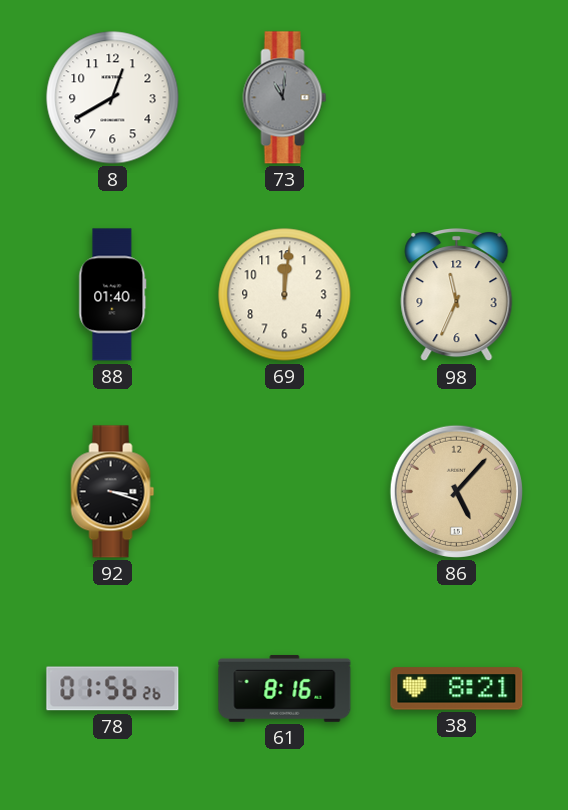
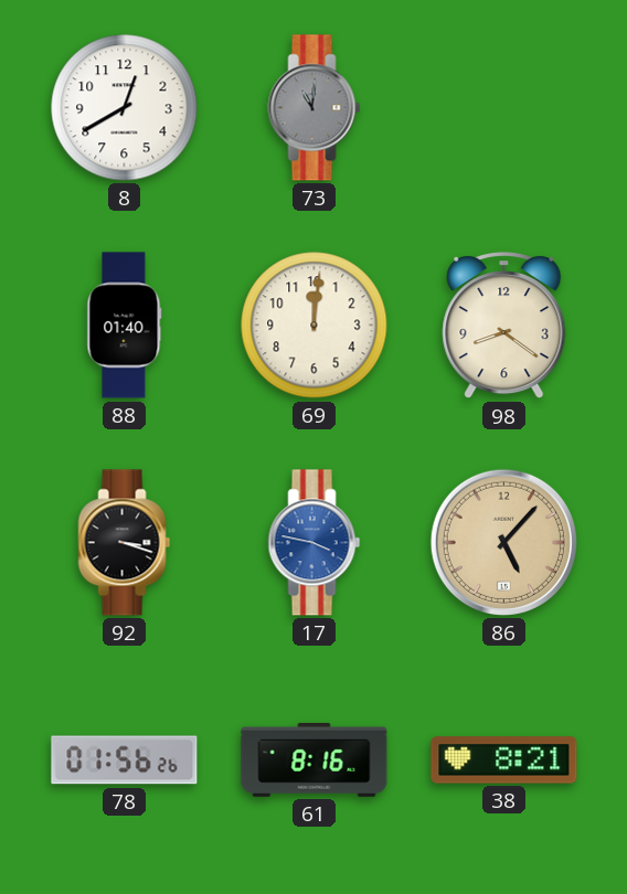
98: 11:34 -> 8:21 (504, 327)
17: none -> 3:47 (315, 543)
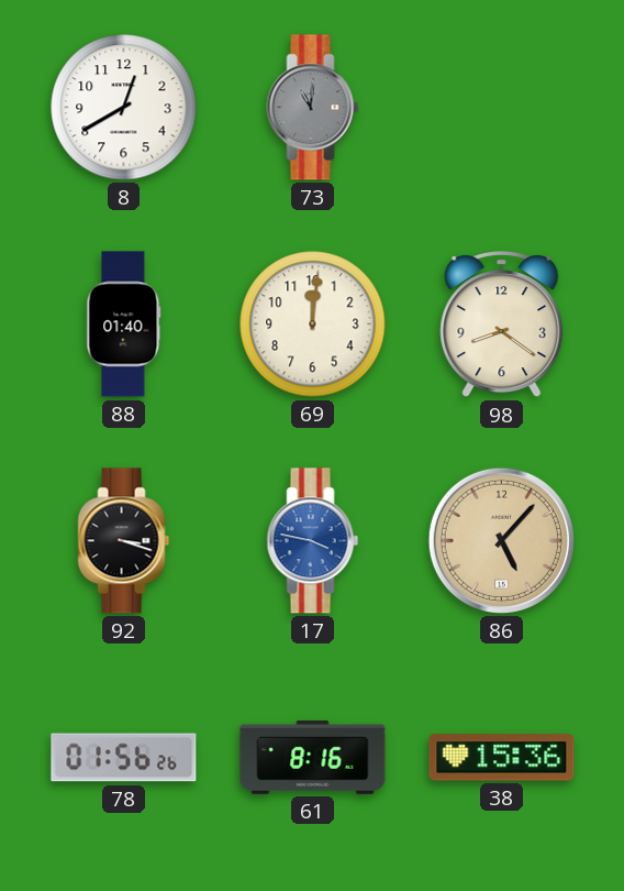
38: 8:21 -> 15:36 (502, 758)
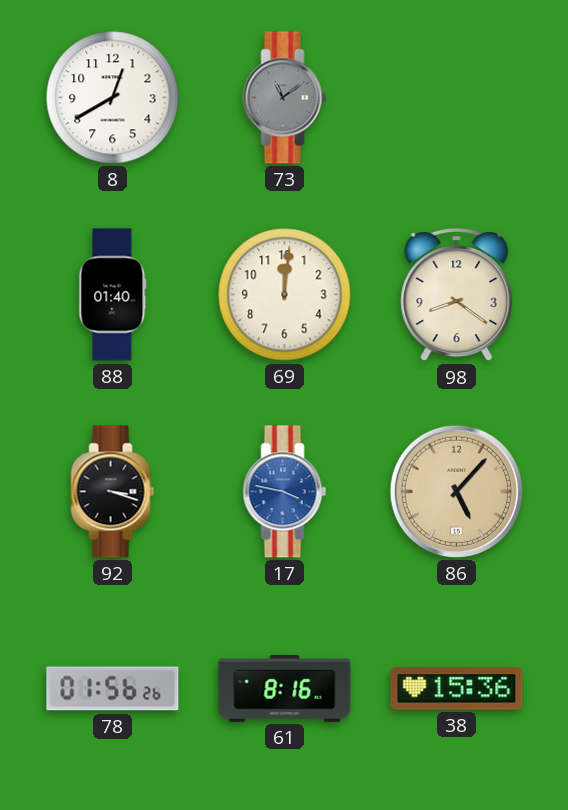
73: 11:01 -> 11:09 (285, 98)
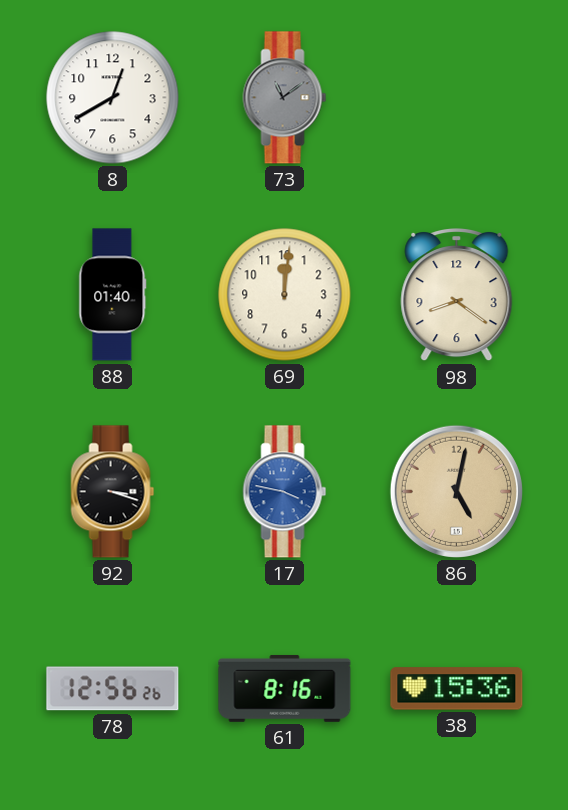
86: 5:07 -> 5:02 (456, 491)
78: 01:56 -> 12:56 (113, 689)
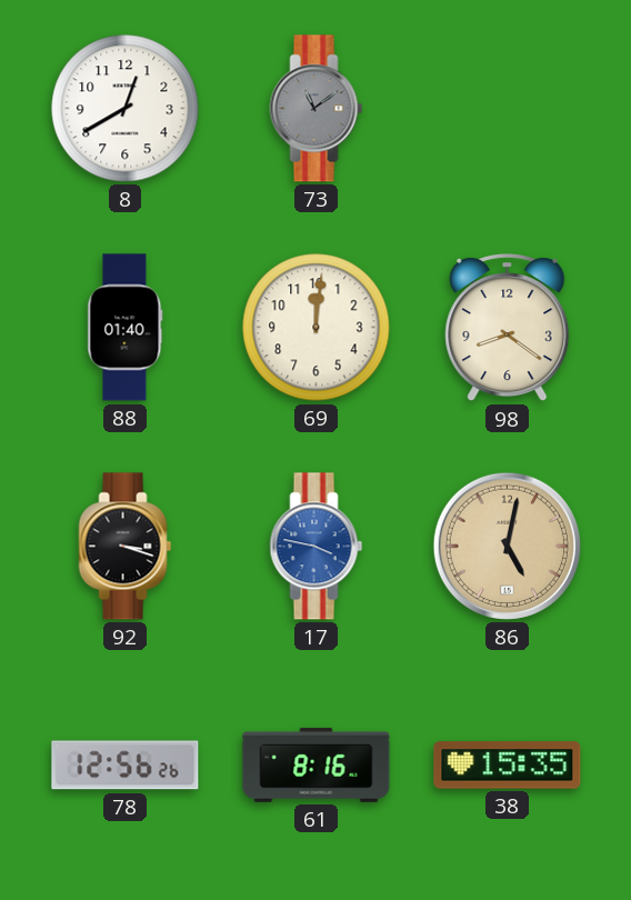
38: 15:36 -> 15:35 (508, 766)
